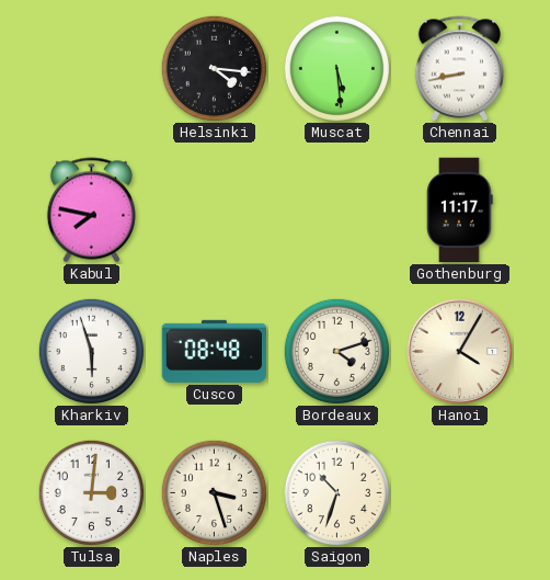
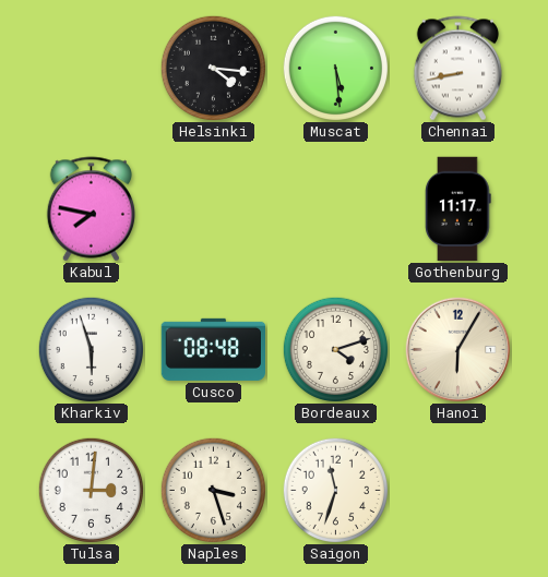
Hanoi: 4:05 -> 6:05 (458, 350)
Saigon: 10:33 -> 11:33 (335, 490)
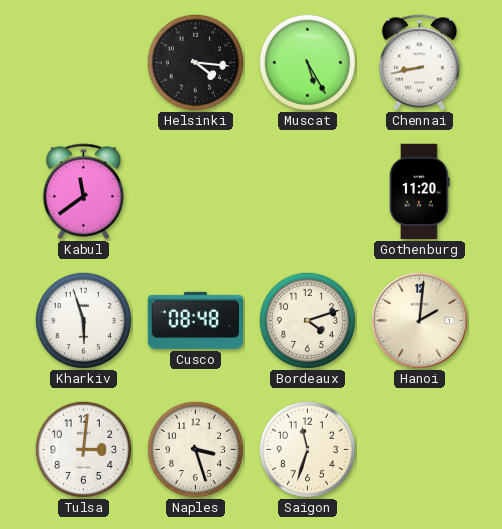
Muscat: 5:29 -> 5:25 (307, 62)
Kabul: 7:47 -> 11:39 (83, 192)
Gothenburg: 11:17 -> 11:20 (420, 192)
Hanoi: 6:05 -> 2:01 (420, 321)
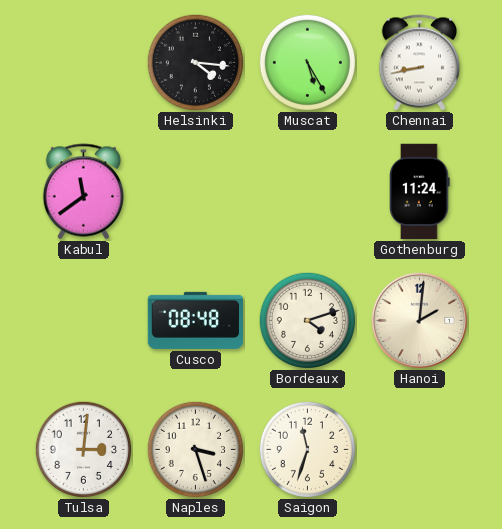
Gothenburg: 11:20 -> 11:24 (420, 192)
Kharkiv: 5:57 -> none (83, 320)
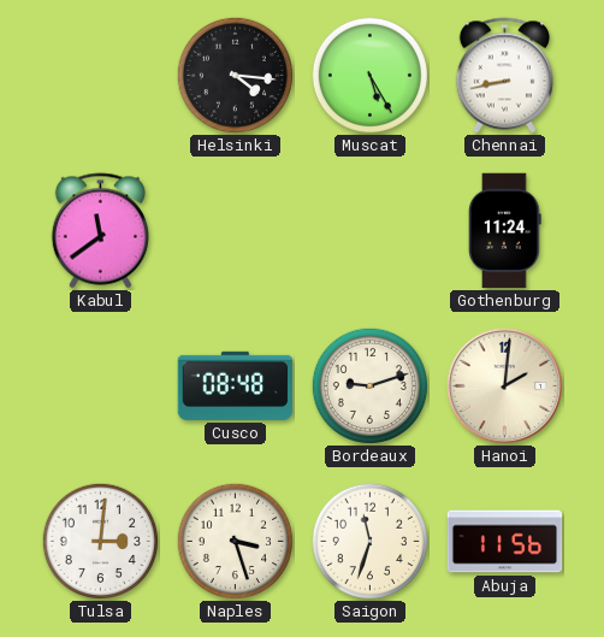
Bordeaux: 4:12 -> 9:12 (369, 385)
Abuja: none -> 11:56 (505, 542)
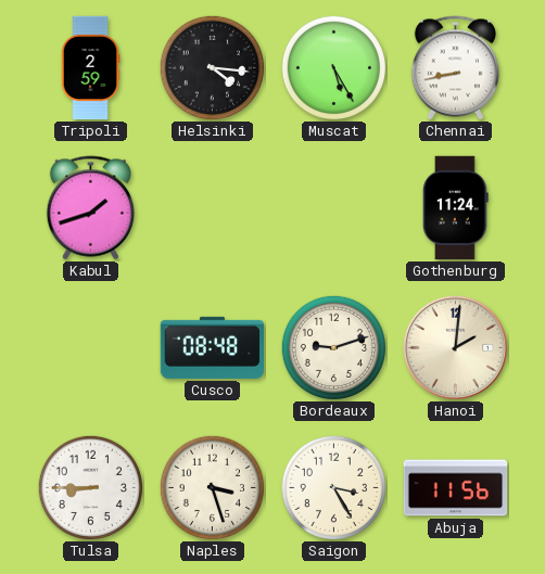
Tripoli: none -> 2:59 (90, 68)
Kabul: 11:39 -> 1:42 (90, 208)
Tulsa: 3:01 -> 8:45 (90, 487)
Saigon: 11:33 -> 3:25 (333, 487)
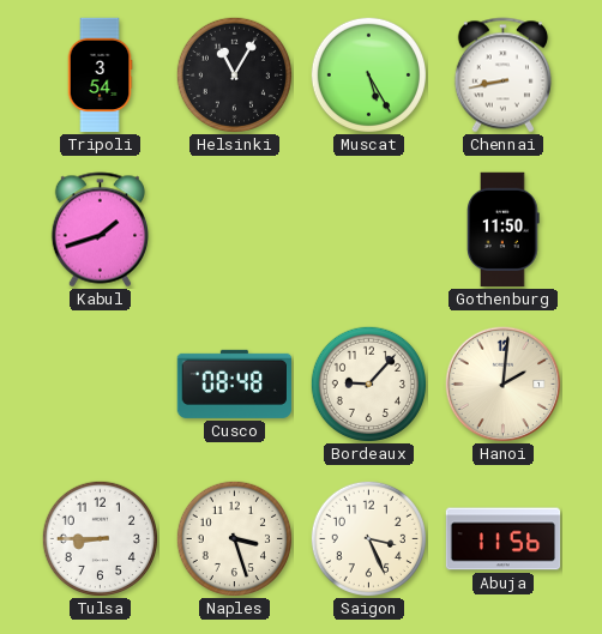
Tripoli: 2:59 -> 3:54 (100, 76)
Helsinki: 4:16 -> 11:05 (234, 74)
Gothenburg: 11:24 -> 11:50 (504, 230)
Bordeaux: 9:12 -> 9:07 (368, 384)
Saigon: 3:25 -> 3:26 (368, 538)
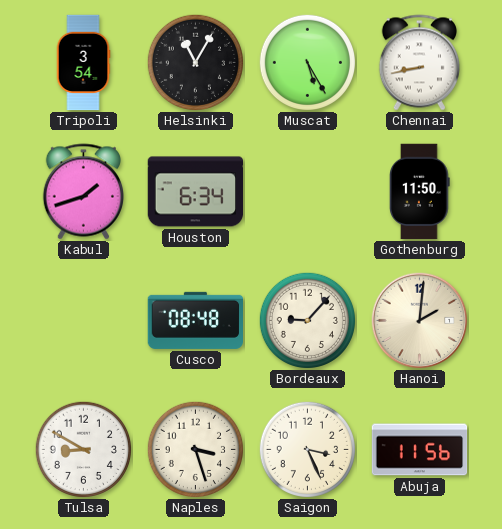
Houston: none -> 6:34 (196, 192)
Tulsa: 8:45 -> 8:50 (83, 449)
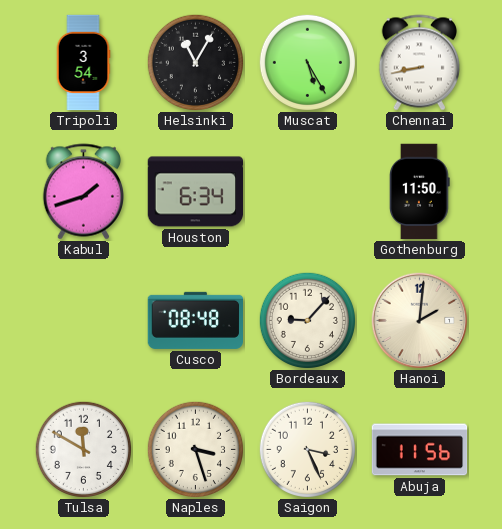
Tulsa: 8:50 -> 11:50 (83, 449)
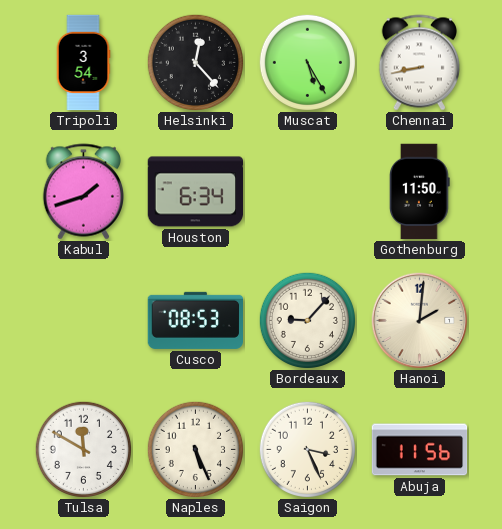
Helsinki: 11:05 -> 12:23 (195, 62)
Cusco: 08:48 -> 08:53 (195, 320)
Naples: 3:27 -> 5:26 (195, 449)
